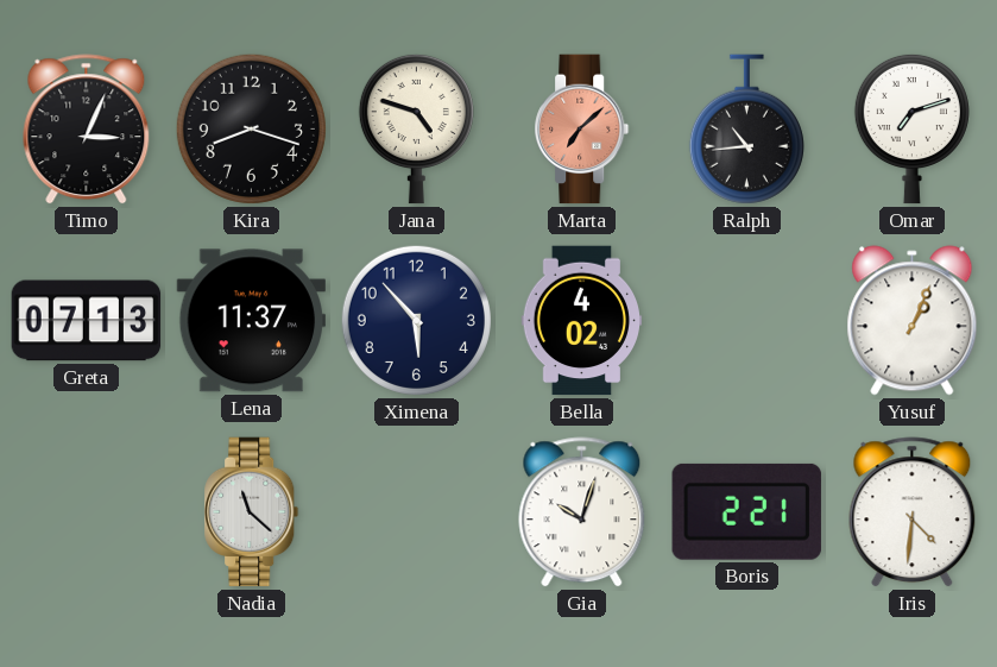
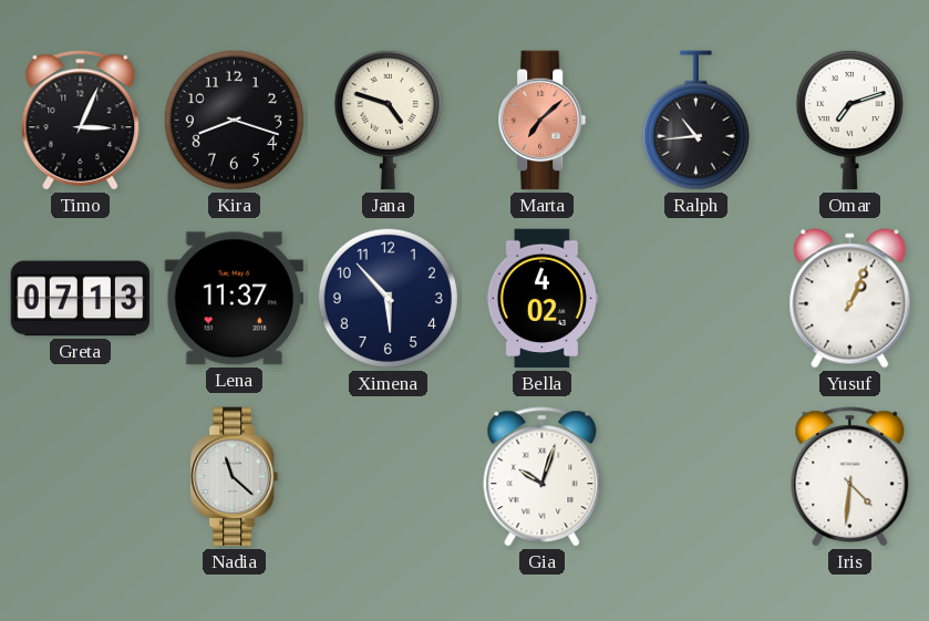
Boris: 2:21 -> none (746, 511)
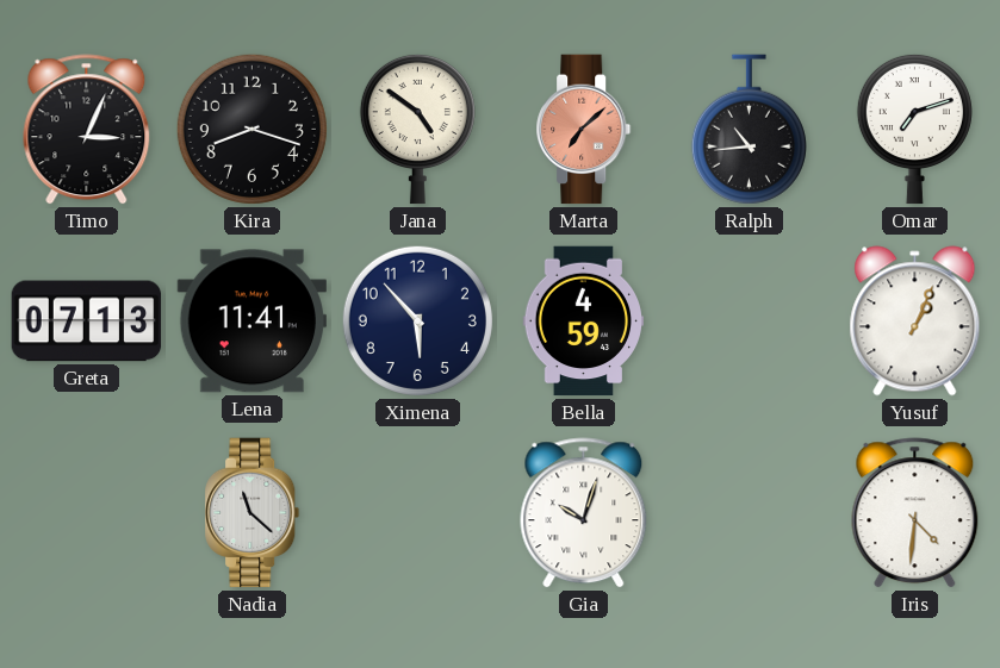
Jana: 4:48 -> 4:51 (417, 129)
Lena: 11:37 -> 11:41 (253, 321)
Bella: 4:02 -> 4:59 (584, 321)
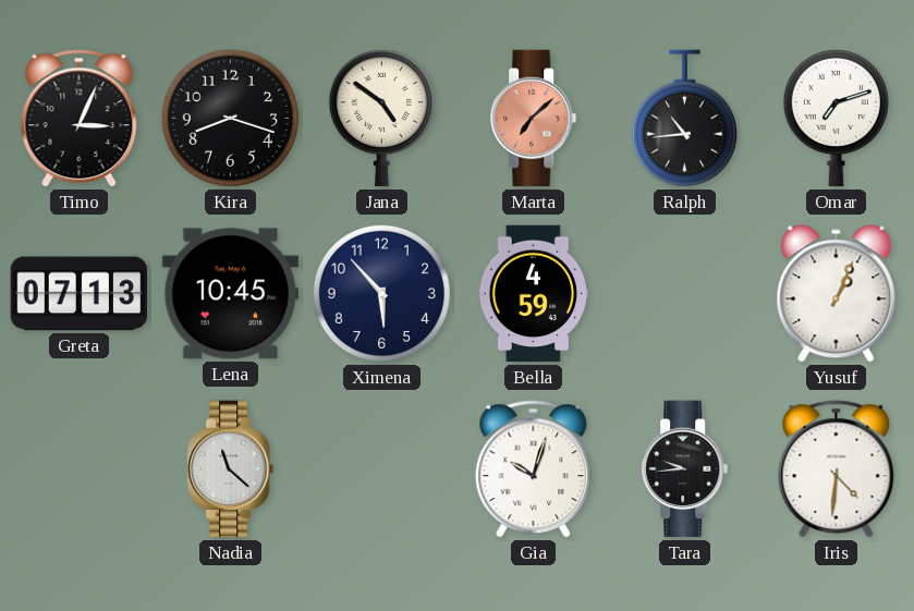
Lena: 11:41 -> 10:45 (231, 294)
Tara: none -> 9:44 (685, 469)
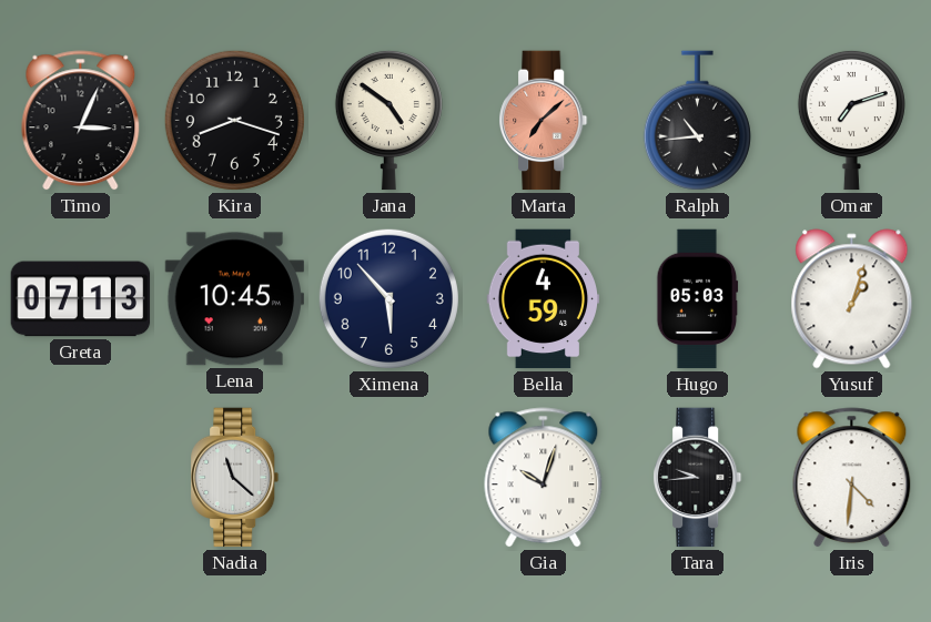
Hugo: none -> 05:03 (698, 299)
Yusuf: 1:04 -> 1:03 (852, 299)
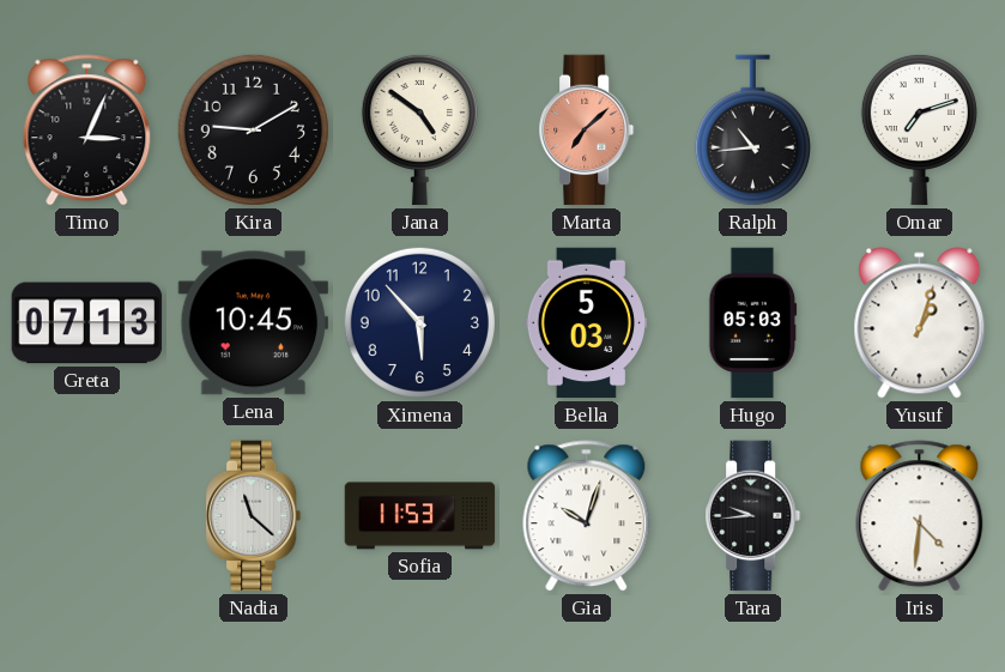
Kira: 8:18 -> 9:10 (253, 129)
Bella: 4:59 -> 5:03 (587, 323)
Sofia: none -> 11:53 (420, 516)
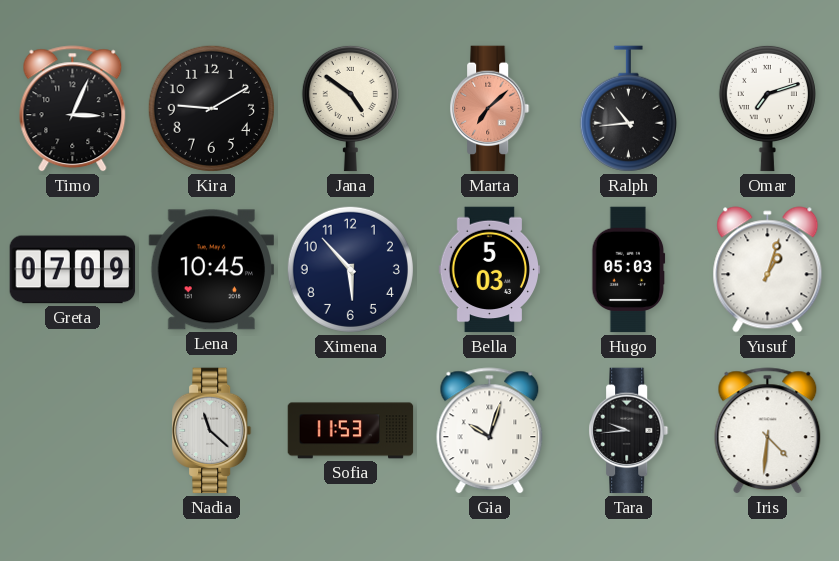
Greta: 07:13 -> 07:09 (73, 270)
